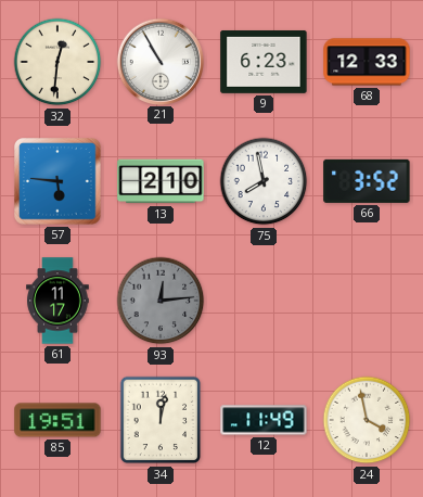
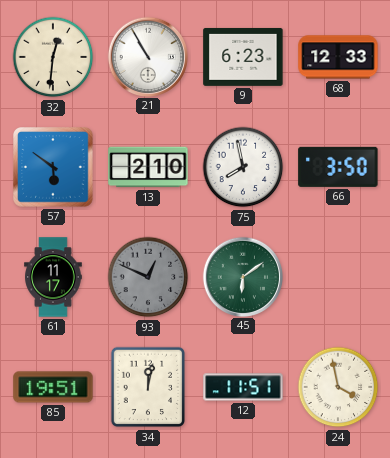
57: 5:46 -> 5:51 (53, 167)
66: 3:52 -> 3:50 (338, 167)
93: 12:14 -> 12:49 (148, 277)
45: none -> 6:09 (242, 276)
12: 11:49 -> 11:51 (243, 387)
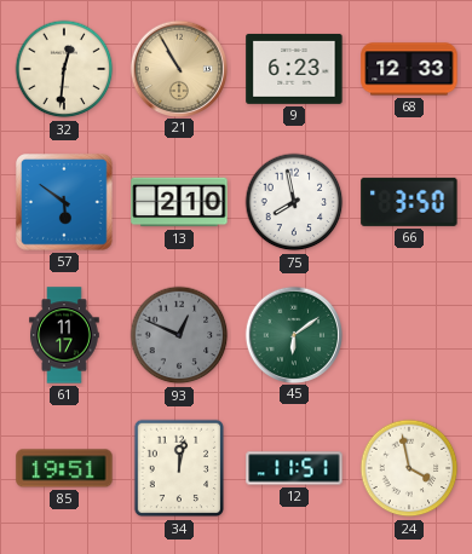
21 dial: white -> champagne (178, 68)
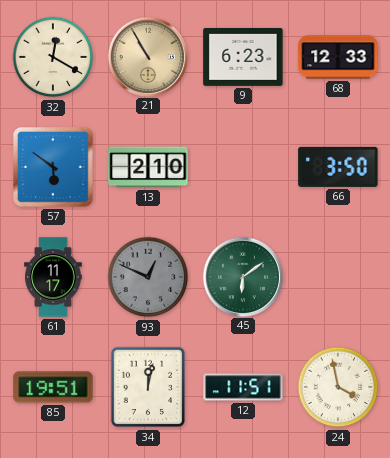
32: 12:31 -> 12:20 (53, 57)
75: 7:58 -> none (294, 202)
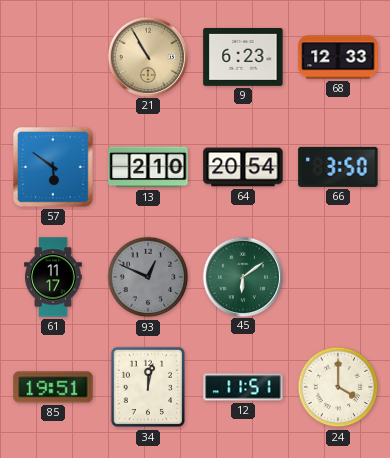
32: 12:20 -> none (53, 57)
64: none -> 20:54 (243, 167)
24: 3:58 -> 4:00 (338, 387)
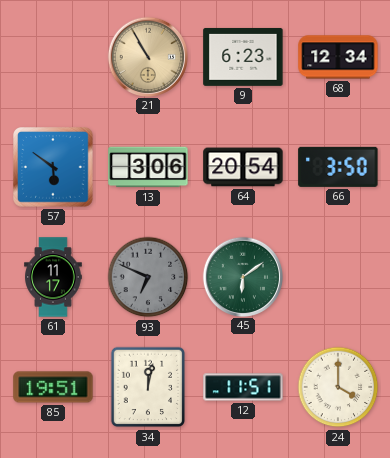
68: 12:33 -> 12:34 (338, 57)
13: 2:10 -> 3:06 (148, 167)
93: 12:49 -> 6:49 (148, 277)
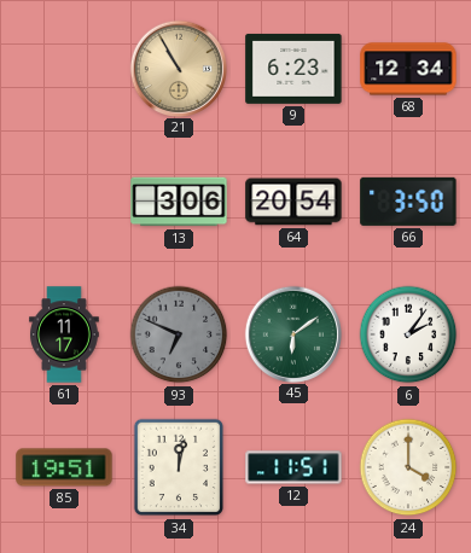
57: 5:51 -> none (53, 167)
6: none -> 2:06 (408, 334)
